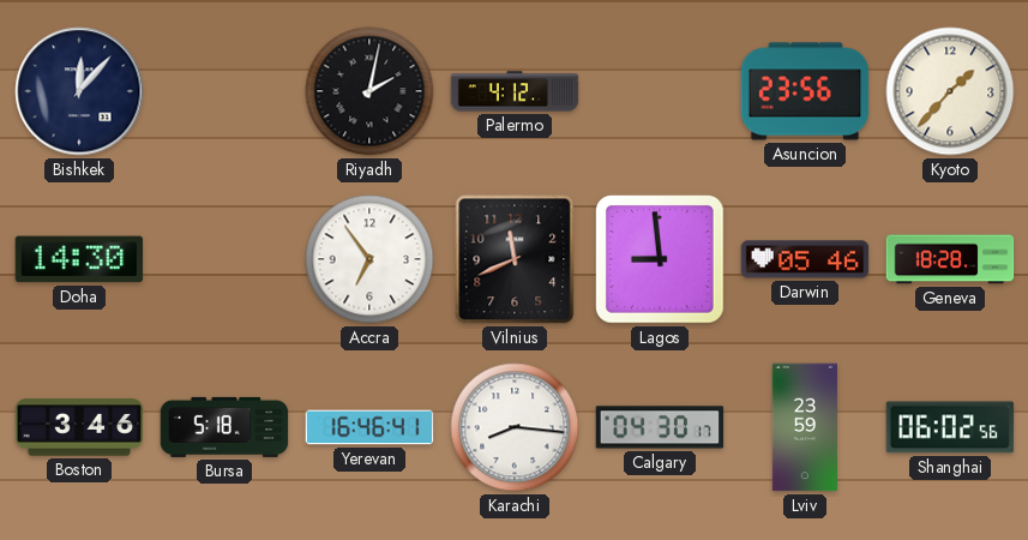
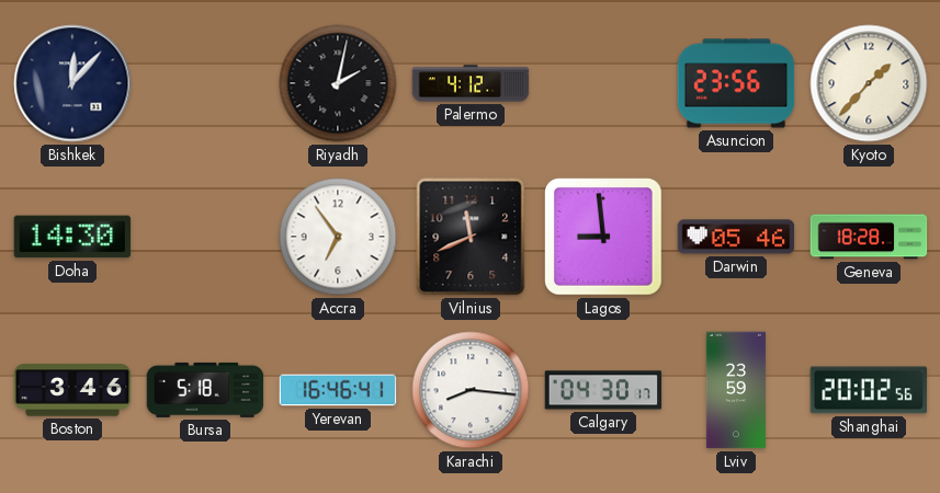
Shanghai: 06:02 -> 20:02 (869, 390)
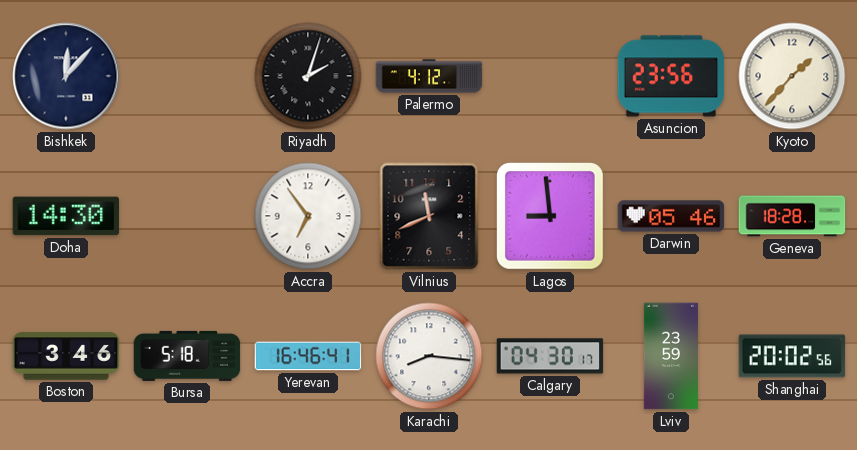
Riyadh: 2:02 -> 2:03 (308, 76)
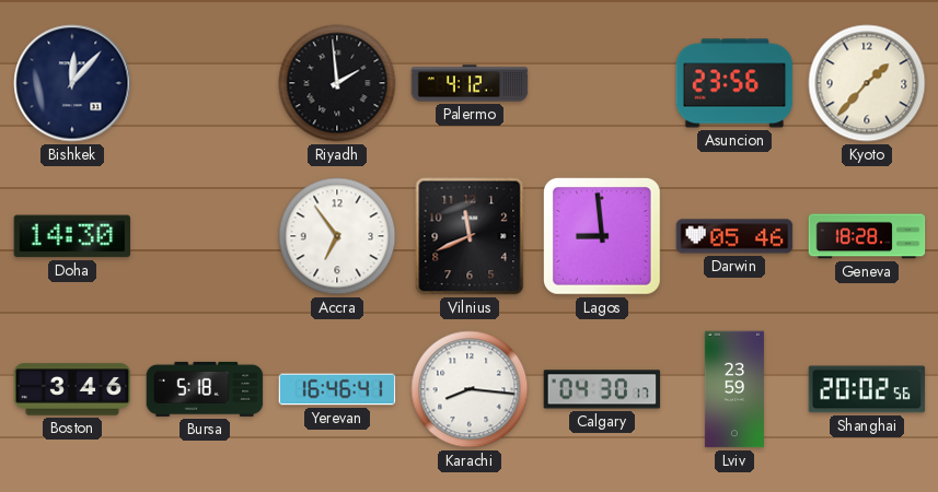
Riyadh: 2:03 -> 1:59 (337, 83)
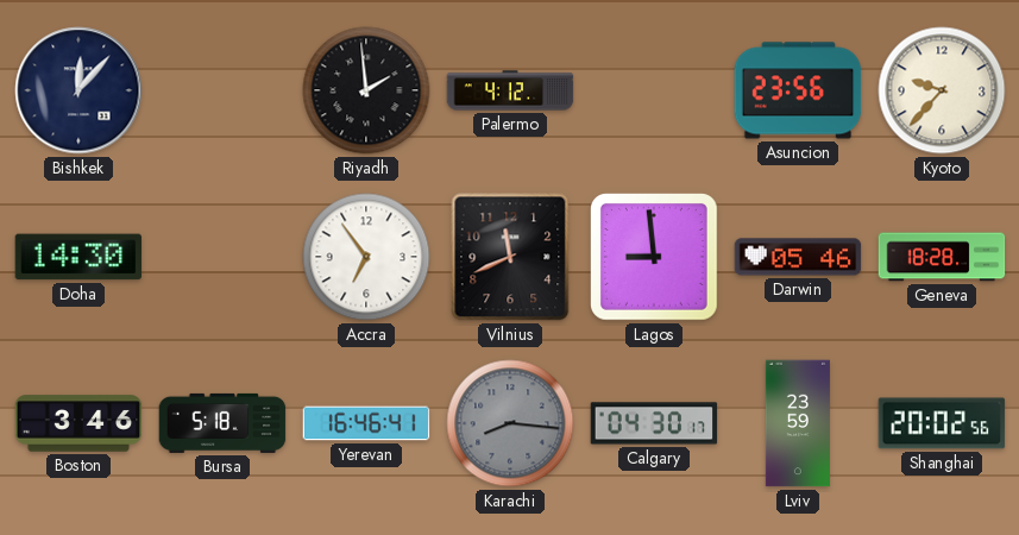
Kyoto: 1:37 -> 9:37 (942, 90)
Karachi dial: white -> grey (510, 423)
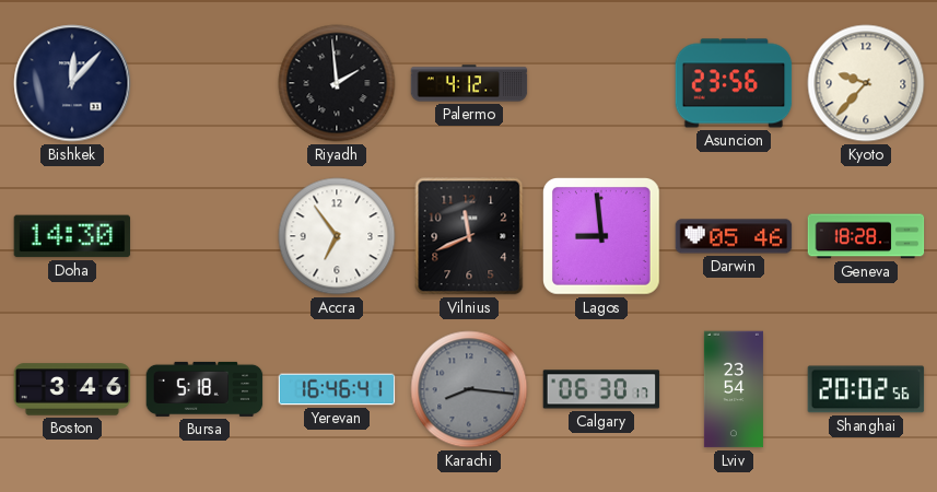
Calgary: 04:30 -> 06:30 (601, 389)
Lviv: 23:59 -> 23:54 (734, 389)
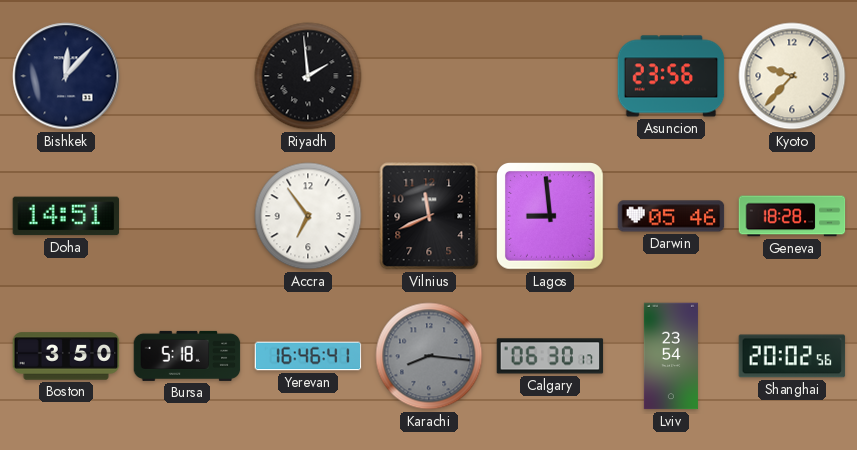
Palermo: 4:12 -> none (469, 83)
Doha: 14:30 -> 14:51 (66, 216)
Boston: 3:46 -> 3:50 (66, 356)
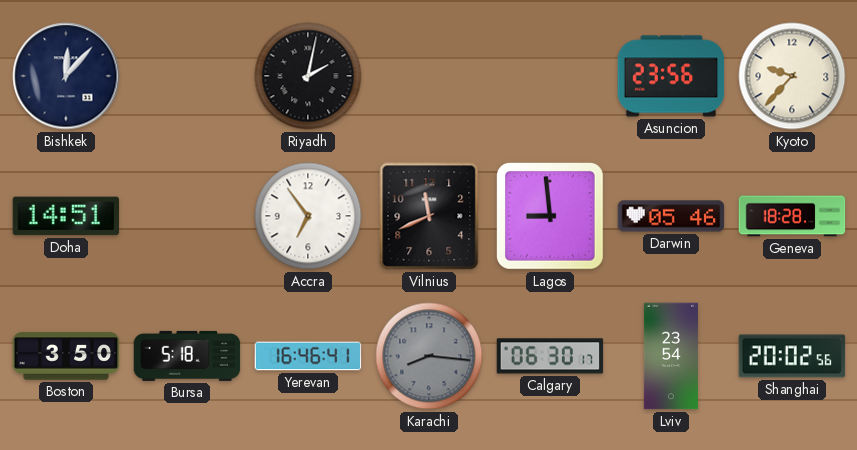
Riyadh: 1:59 -> 2:02 (308, 76)
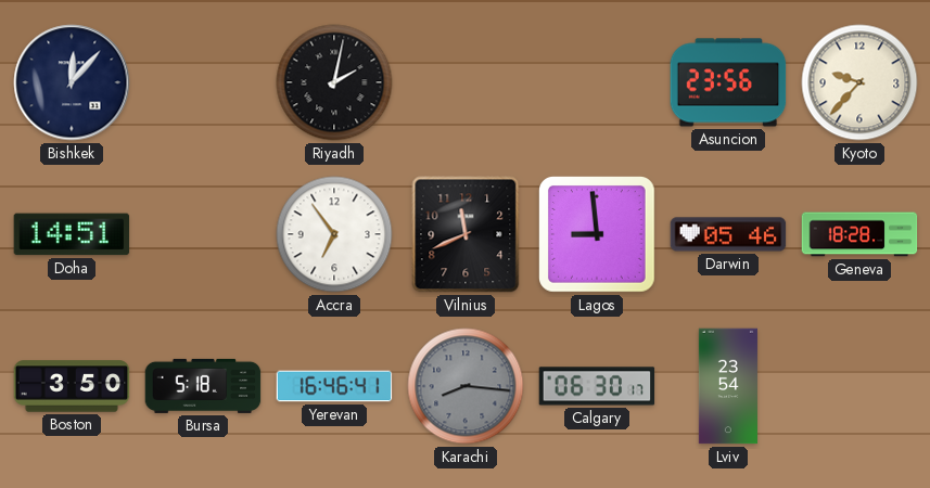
Shanghai: 20:02 -> none (792, 356)
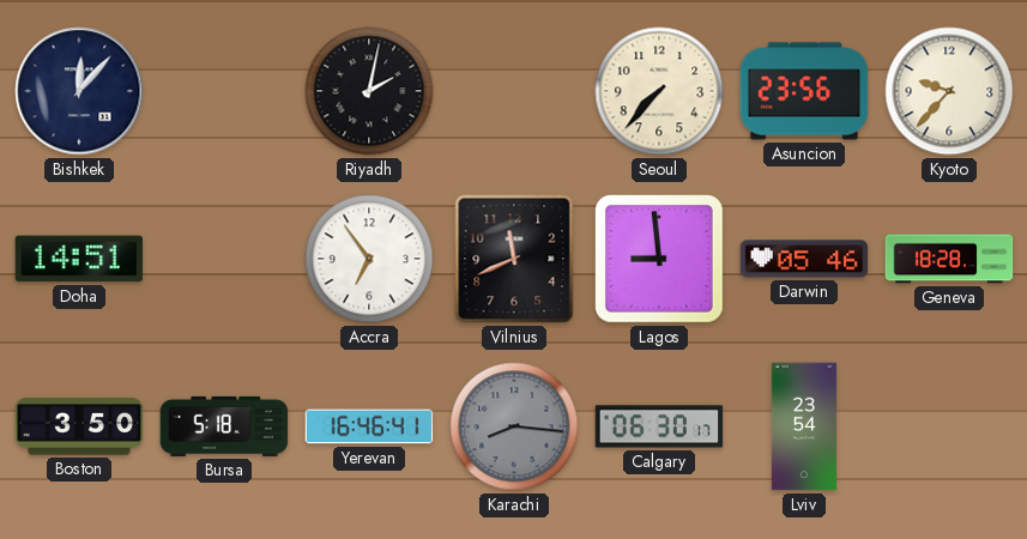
Seoul: none -> 7:37 (659, 91)
